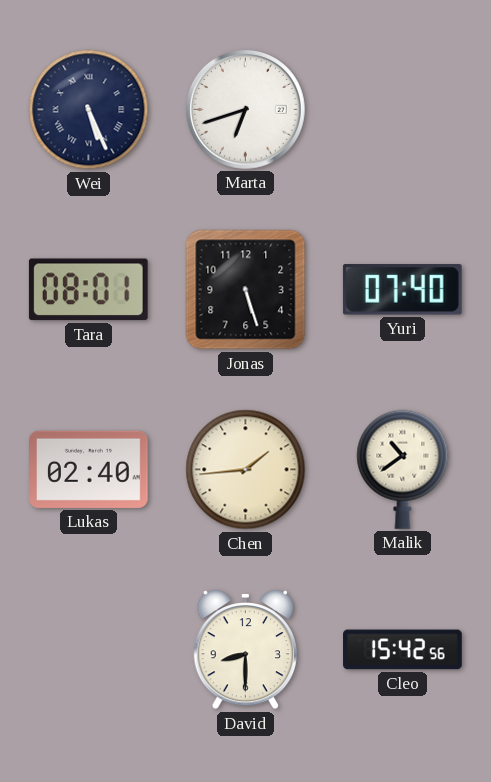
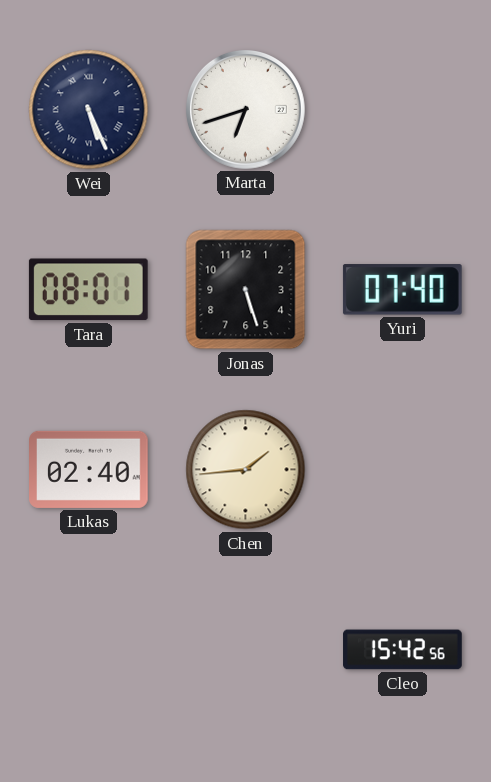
Malik: 10:39 -> none (403, 469)
David: 8:30 -> none (245, 650)
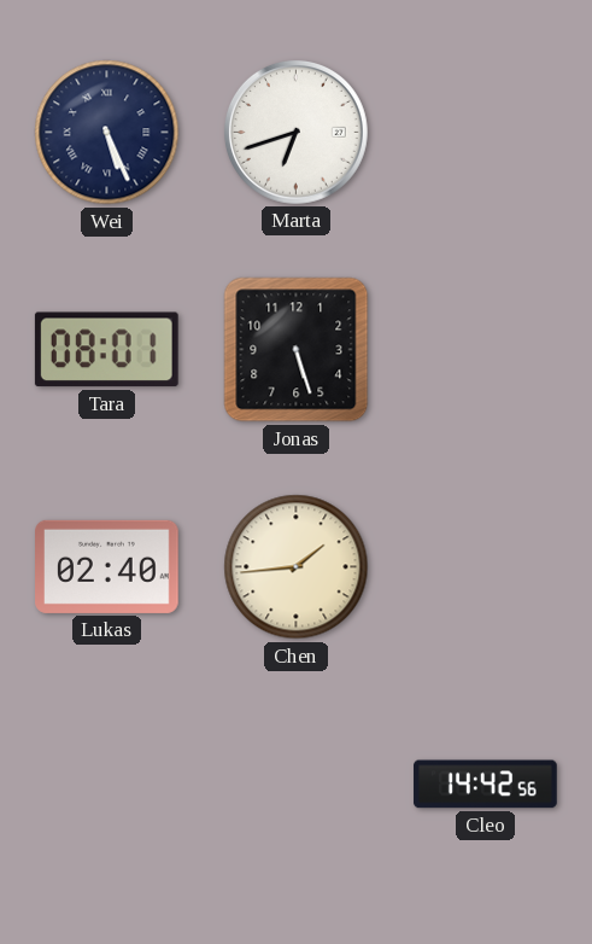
Yuri: 07:40 -> none (402, 290)
Cleo: 15:42 -> 14:42 (486, 785)
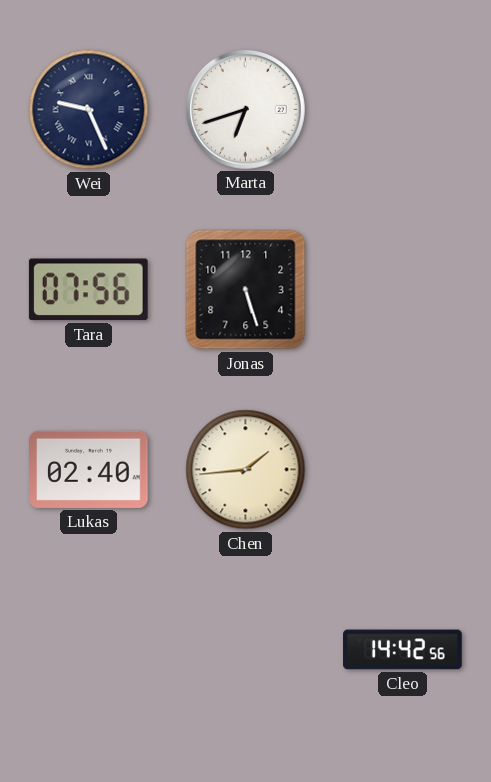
Wei: 5:26 -> 9:26 (89, 110)
Tara: 08:01 -> 07:56 (88, 290)
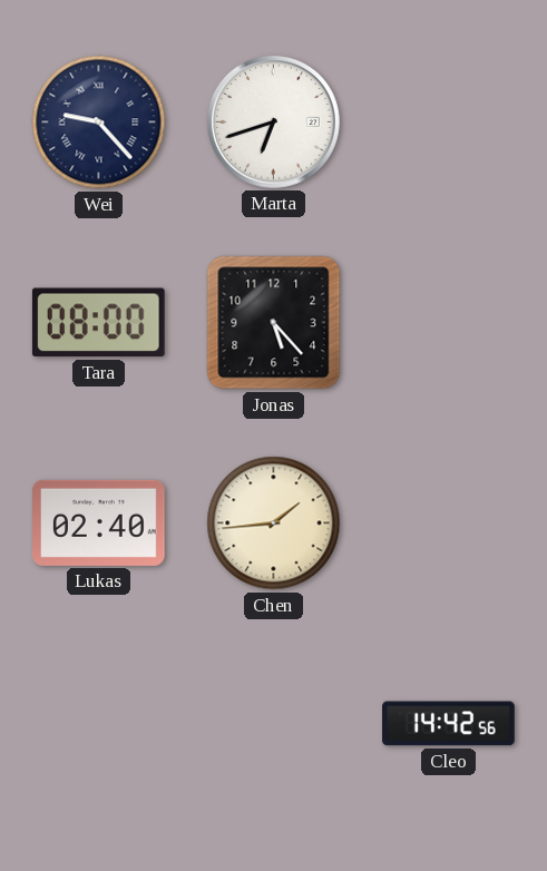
Wei: 9:26 -> 9:23 (99, 123)
Tara: 07:56 -> 08:00 (98, 323)
Jonas: 5:27 -> 5:23 (274, 323)
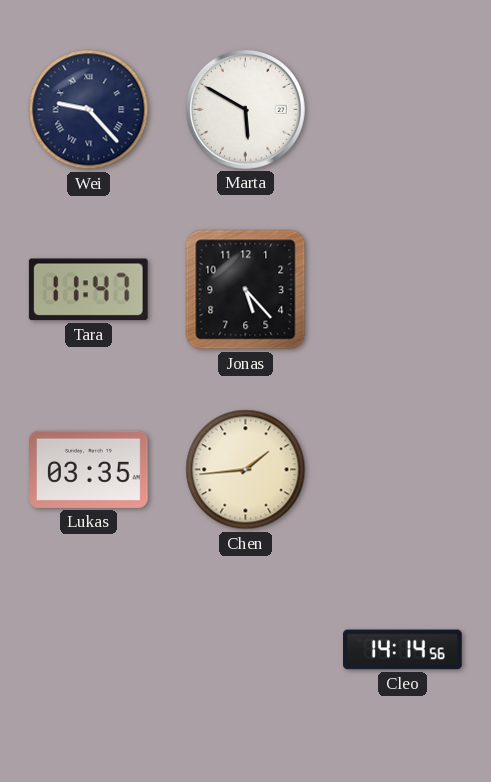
Marta: 6:42 -> 5:50 (245, 109)
Tara: 08:00 -> 11:47 (88, 290)
Lukas: 02:40 -> 03:35 (89, 469)
Cleo: 14:42 -> 14:14 (403, 650)
